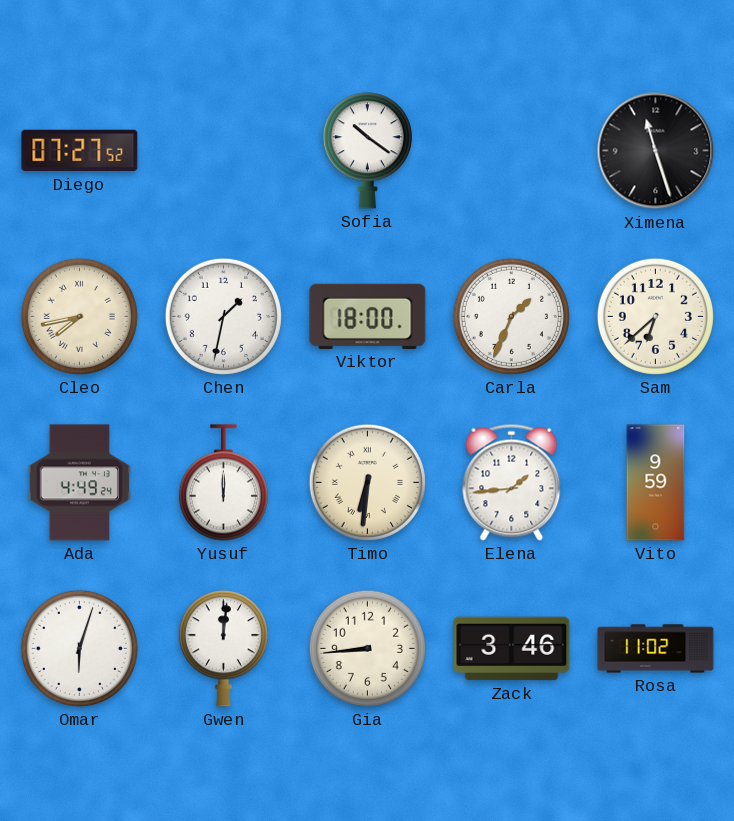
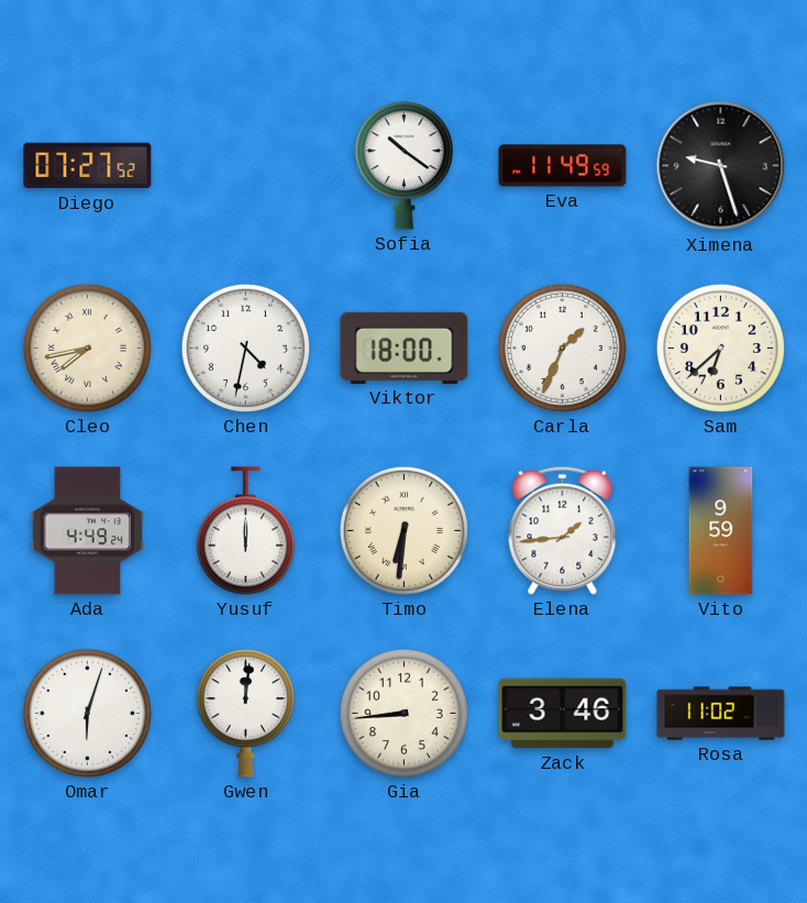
Eva: none -> 11:49 (563, 166)
Ximena: 11:27 -> 9:27 (721, 166)
Chen: 1:32 -> 4:32 (245, 348)
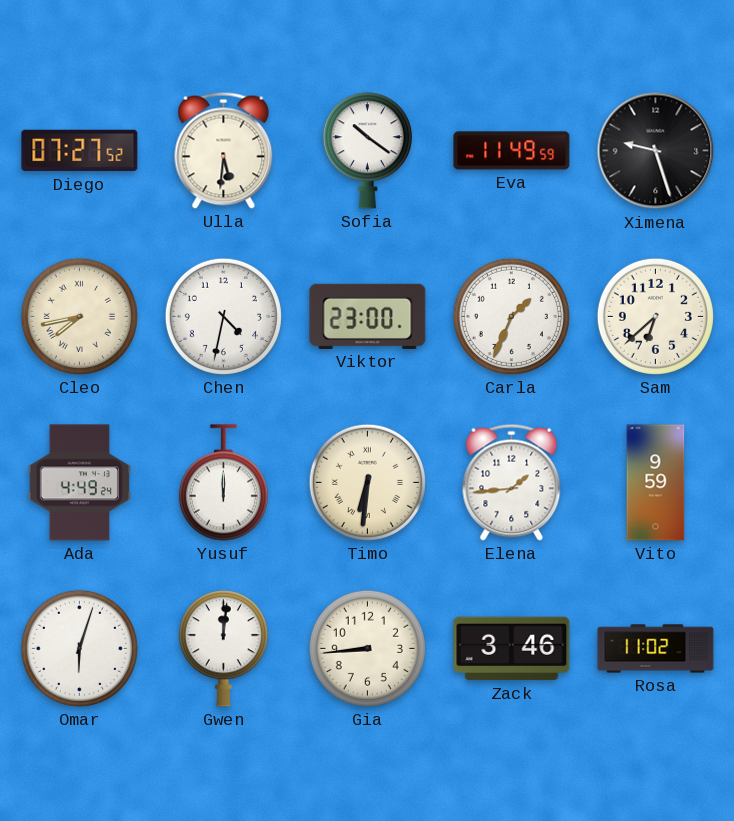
Ulla: none -> 5:31 (224, 150)
Viktor: 18:00 -> 23:00 (368, 316)
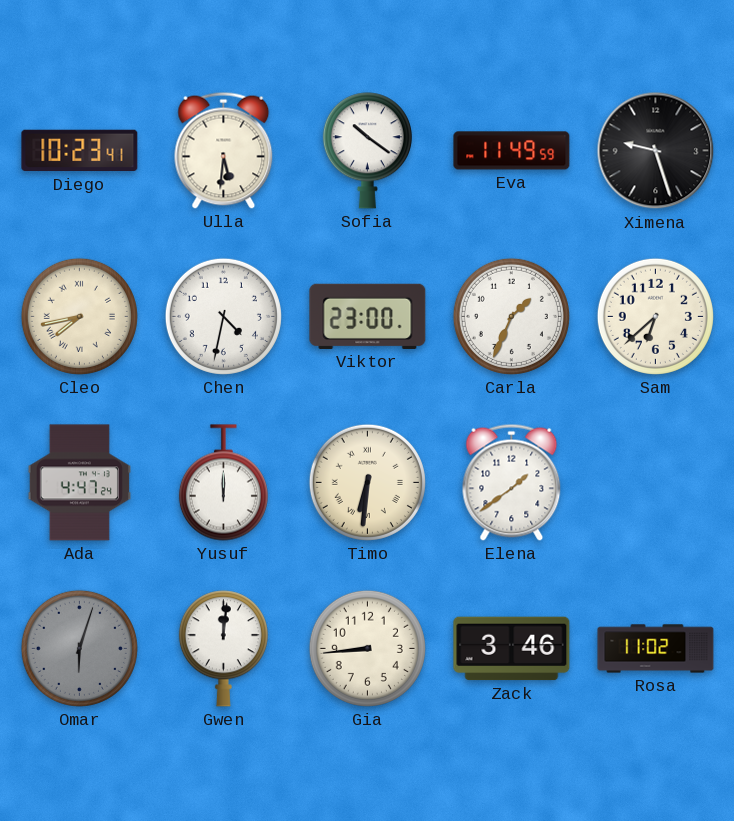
Diego: 07:27 -> 10:23 (80, 151)
Ada: 4:49 -> 4:47 (79, 483)
Elena: 1:44 -> 1:39 (512, 482)
Vito: 9:59 -> none (656, 483)
Omar dial: white -> grey (79, 648)
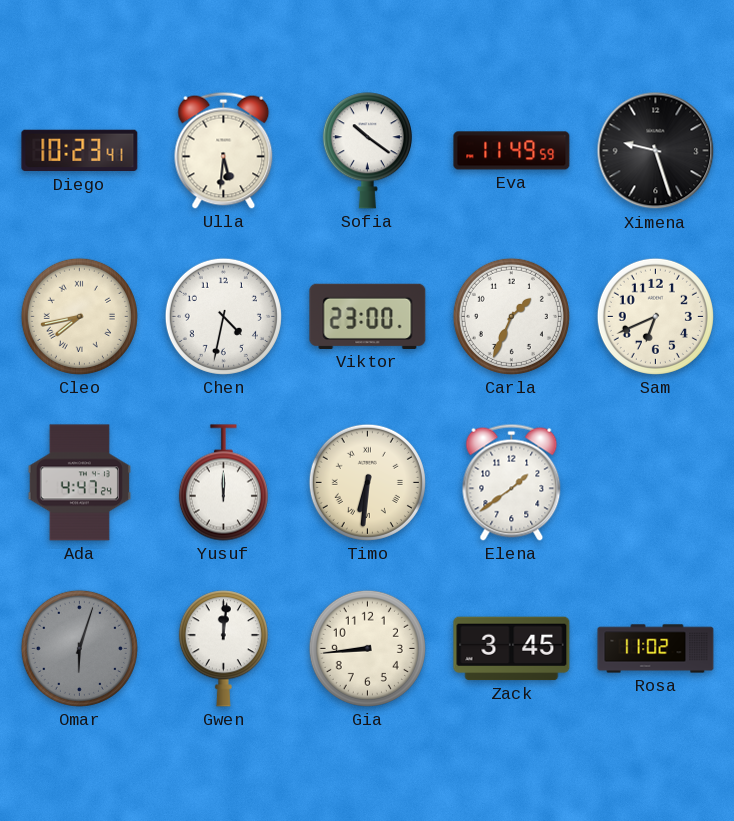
Sam: 6:38 -> 6:41 (655, 316)
Zack: 3:46 -> 3:45 (512, 649)
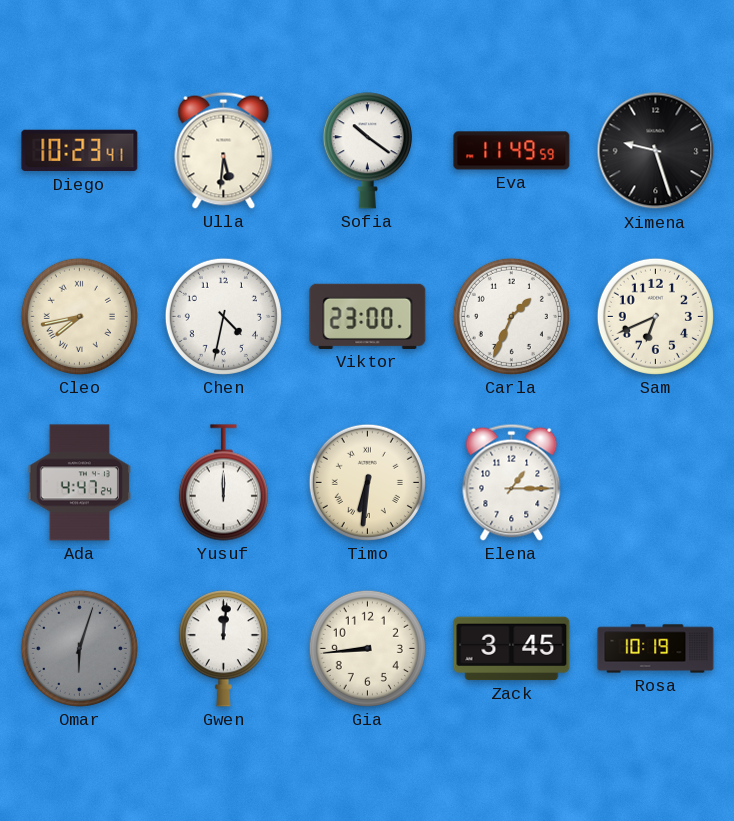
Elena: 1:39 -> 1:15 (512, 482)
Rosa: 11:02 -> 10:19 (656, 649)
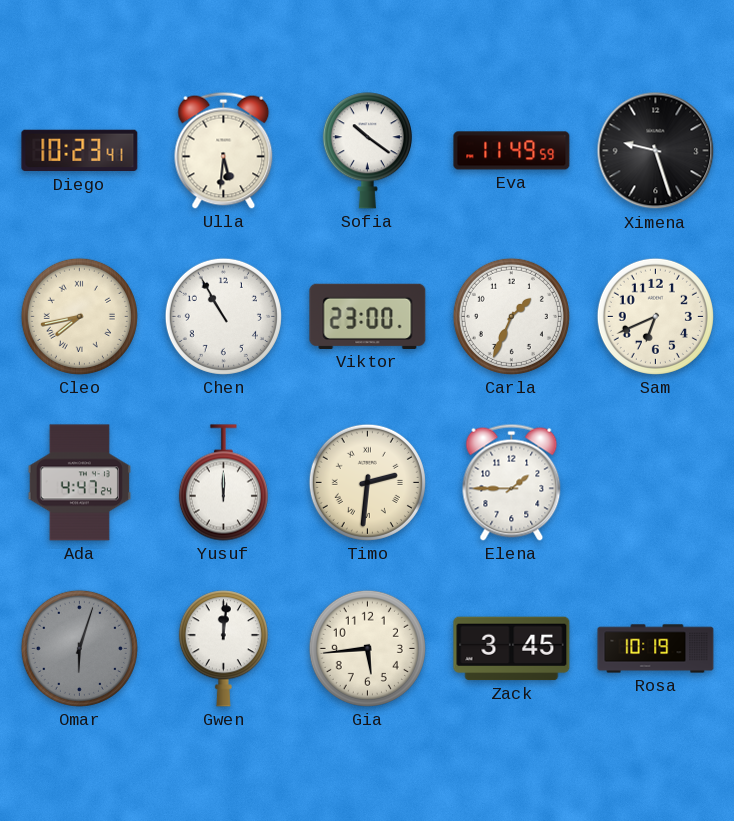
Chen: 4:32 -> 10:55 (223, 316)
Timo: 6:31 -> 2:31 (367, 482)
Elena: 1:15 -> 1:45 (512, 482)
Gia: 8:44 -> 5:44 (367, 648)
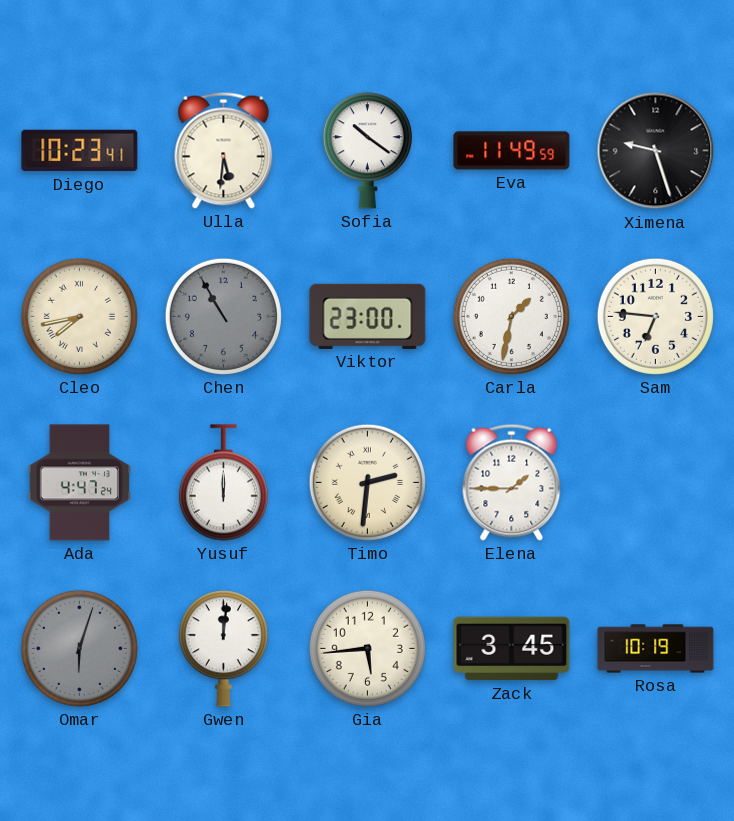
Chen dial: white -> grey (223, 316)
Carla: 1:34 -> 1:32 (511, 316)
Sam: 6:41 -> 6:46 (655, 316)
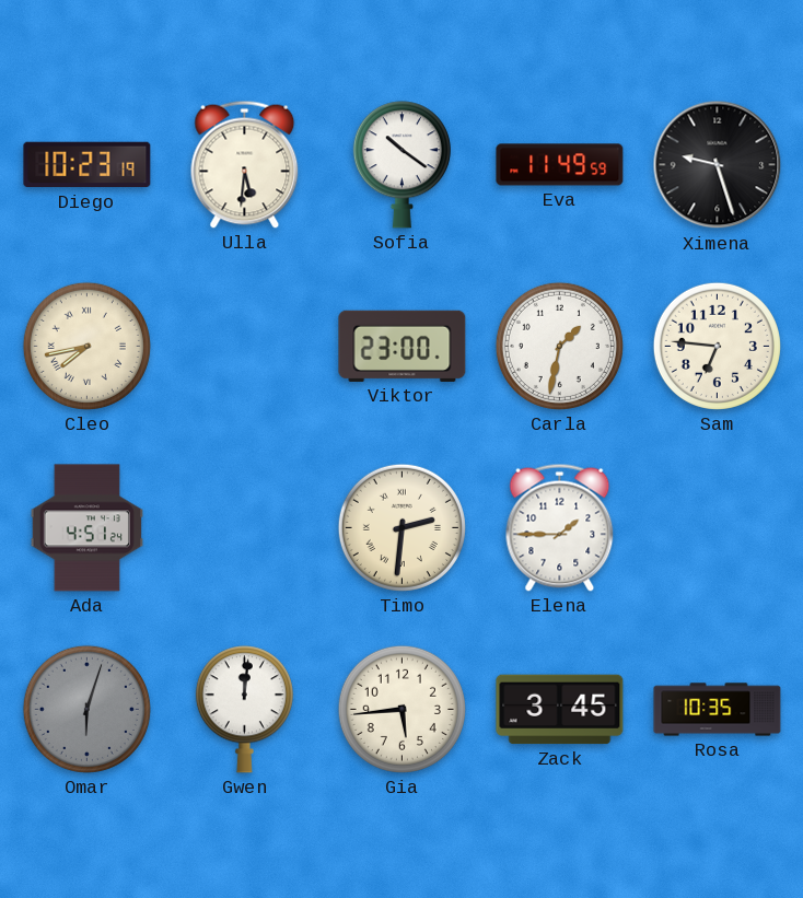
Diego: 10:23:41 -> 10:23:19 (88, 165)
Chen: 10:55 -> none (223, 316)
Ada: 4:47 -> 4:51 (86, 528)
Yusuf: 12:00 -> none (223, 483)
Rosa: 10:19 -> 10:35 (718, 710)
